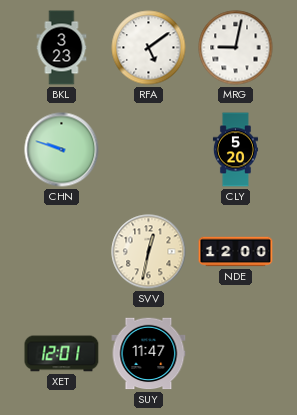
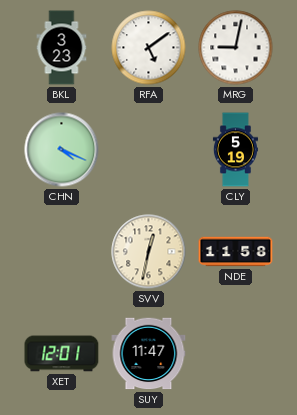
CHN: 9:48 -> 4:19 (62, 150)
CLY: 5:20 -> 5:19 (235, 150)
NDE: 12:00 -> 11:58 (236, 252)
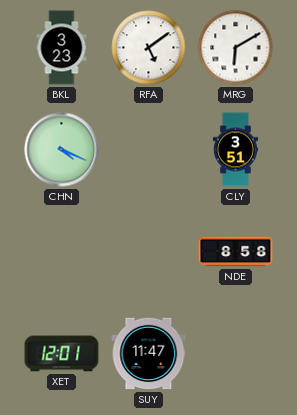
MRG: 9:02 -> 6:10 (236, 48)
CLY: 5:19 -> 3:51 (235, 150)
SVV: 12:32 -> none (149, 252)
NDE: 11:58 -> 8:58 (236, 252)
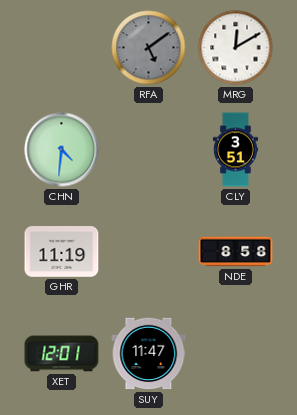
BKL: 3:23 -> none (62, 48)
RFA dial: white -> grey (149, 48)
MRG: 6:10 -> 12:10 (236, 48)
CHN: 4:19 -> 4:31 (62, 150)
GHR: none -> 11:19 (62, 252)
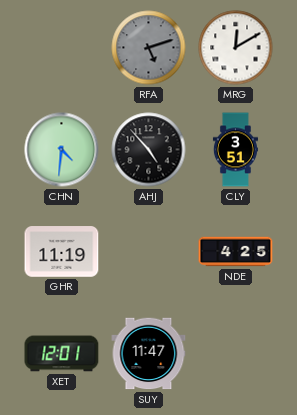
RFA: 5:09 -> 5:12 (149, 48)
AHJ: none -> 4:53 (149, 150)
NDE: 8:58 -> 4:25 (236, 252)
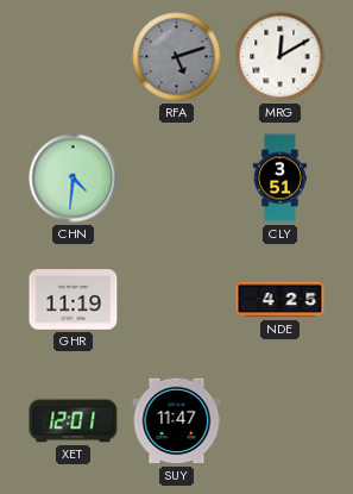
AHJ: 4:53 -> none (149, 150)
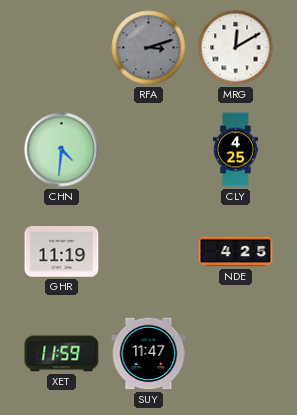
RFA: 5:12 -> 3:12 (149, 48)
CLY: 3:51 -> 4:25 (235, 150)
XET: 12:01 -> 11:59 (62, 354)
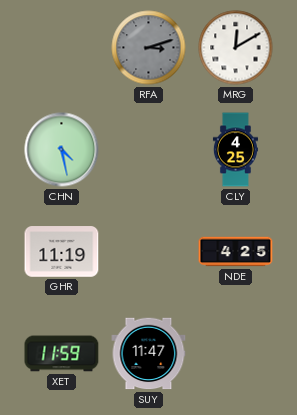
CHN: 4:31 -> 4:28 (62, 150)
